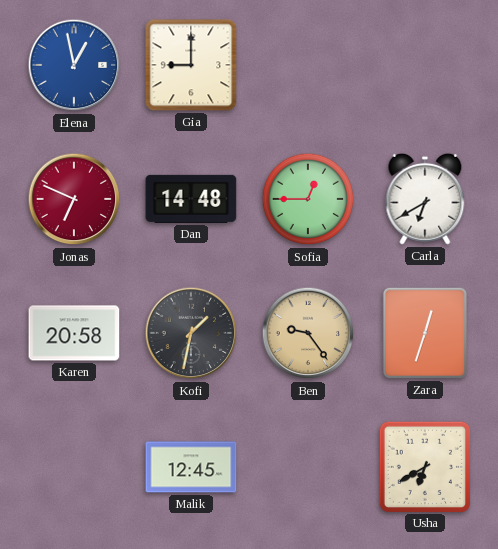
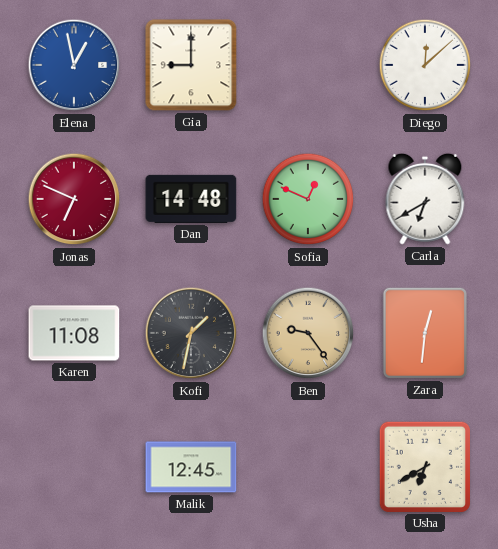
Diego: none -> 12:08 (425, 65)
Sofia: 12:45 -> 12:49 (308, 199)
Karen: 20:58 -> 11:08 (74, 333)
Zara: 12:33 -> 12:31 (425, 333)
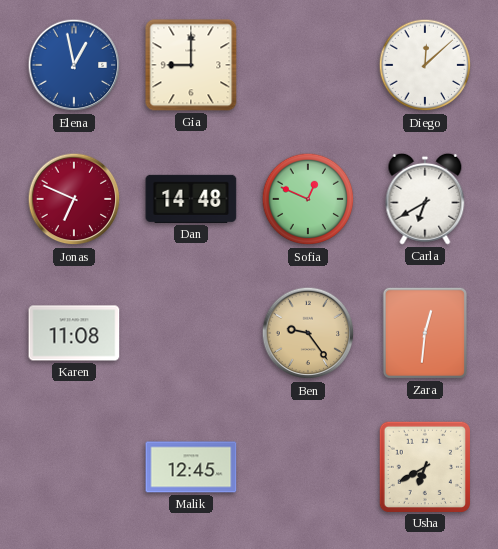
Kofi: 1:32 -> none (191, 333)
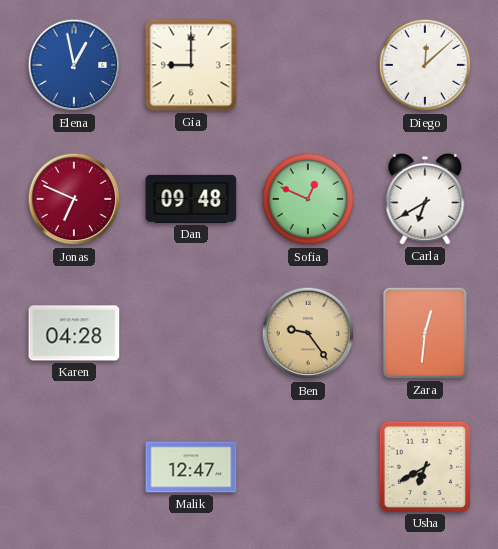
Dan: 14:48 -> 09:48 (191, 199)
Karen: 11:08 -> 04:28 (74, 333)
Malik: 12:45 -> 12:47 (191, 467)
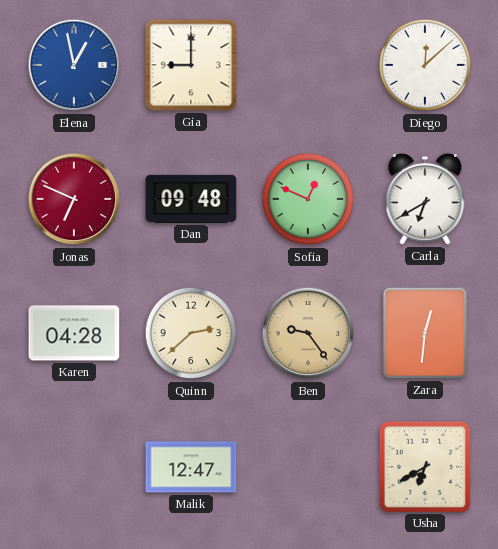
Quinn: none -> 2:38 (191, 333)
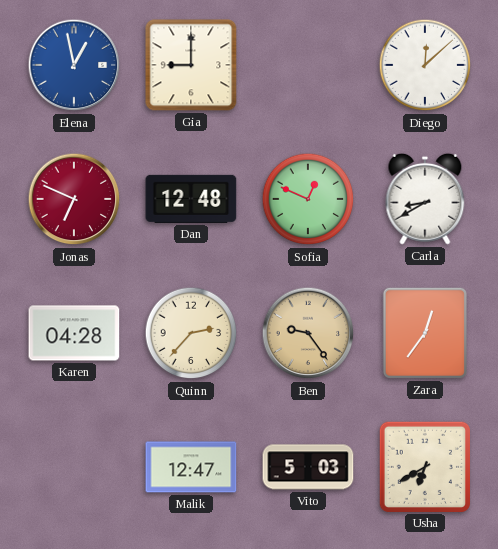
Dan: 09:48 -> 12:48 (191, 199)
Carla: 6:40 -> 8:40 (425, 199)
Quinn: 2:38 -> 2:37 (191, 333)
Zara: 12:31 -> 12:36 (425, 333)
Vito: none -> 5:03 (308, 467)
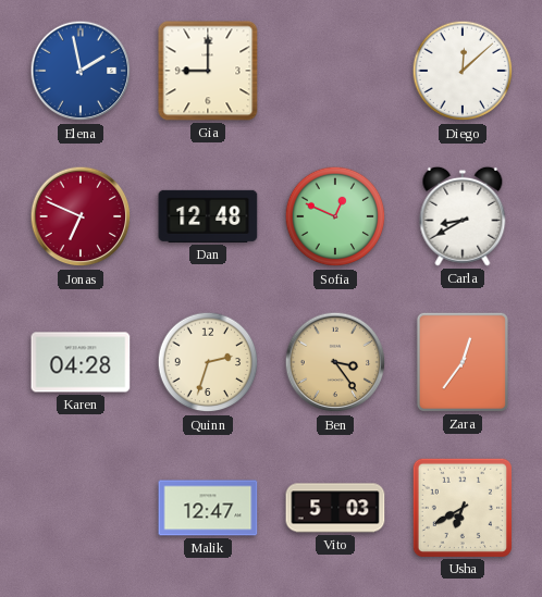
Elena: 12:58 -> 1:58 (81, 71)
Quinn: 2:37 -> 2:33 (208, 362)
Ben: 9:24 -> 3:24 (335, 362)
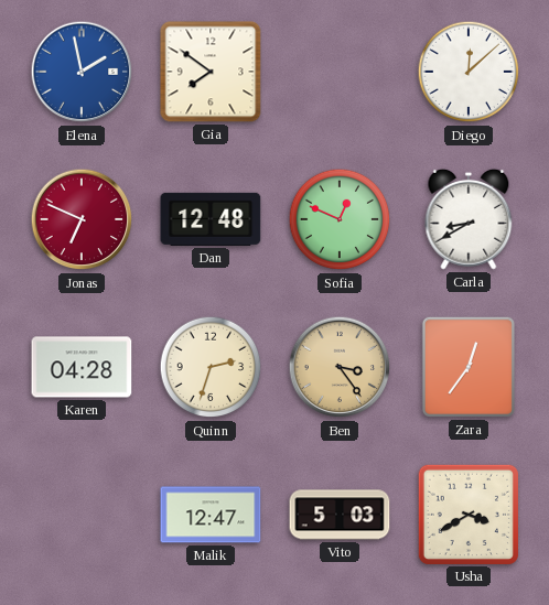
Gia: 9:00 -> 7:51 (211, 72)
Usha: 6:40 -> 3:40 (467, 514)
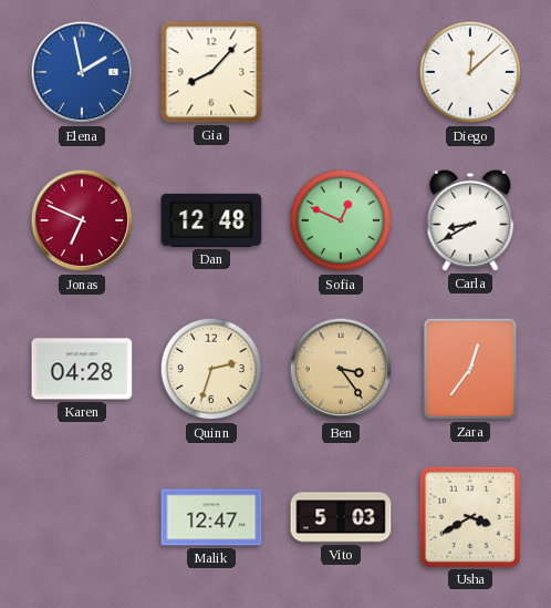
Gia: 7:51 -> 8:07 (211, 72)
